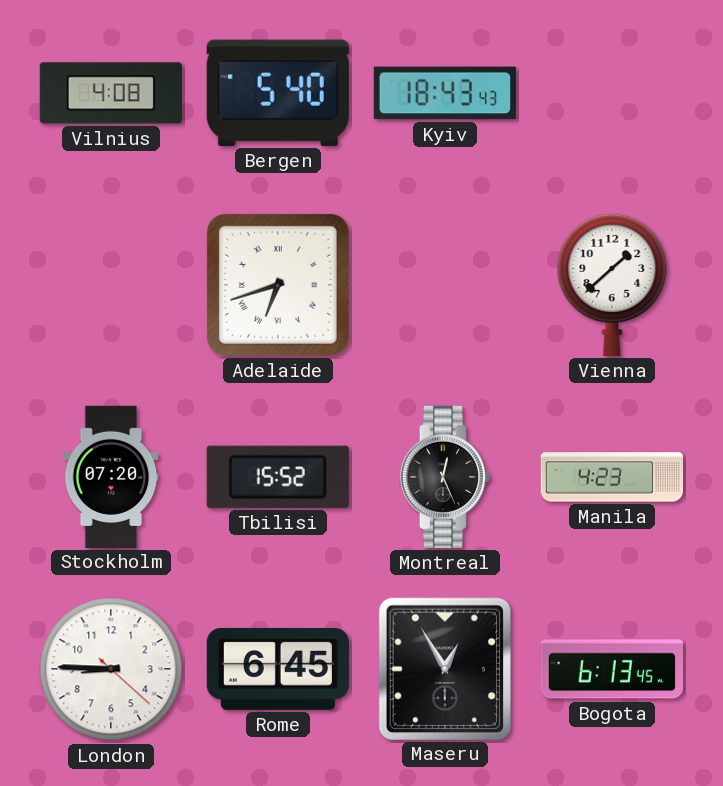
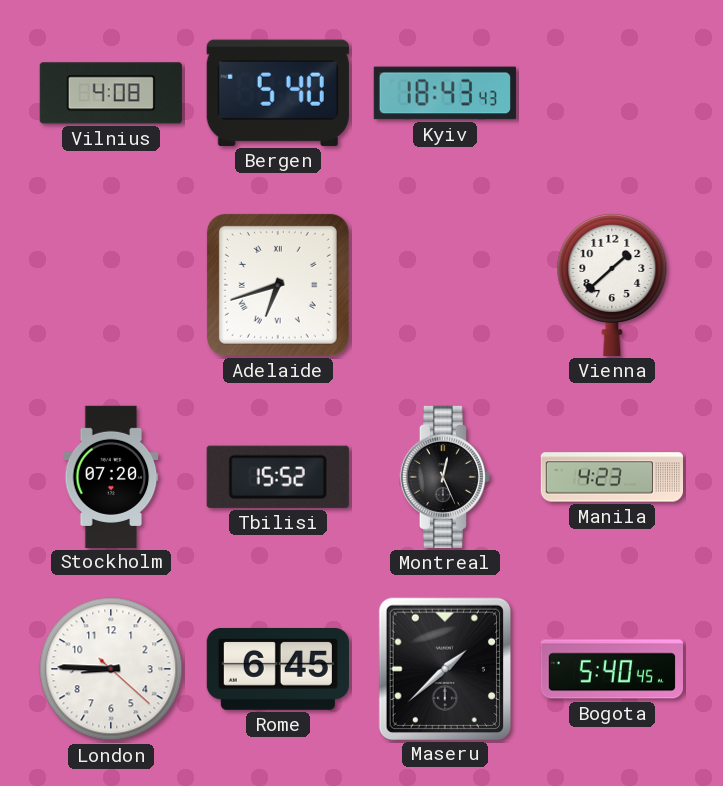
Maseru: 12:55 -> 1:38 (444, 668)
Bogota: 6:13 -> 5:40 (611, 669)
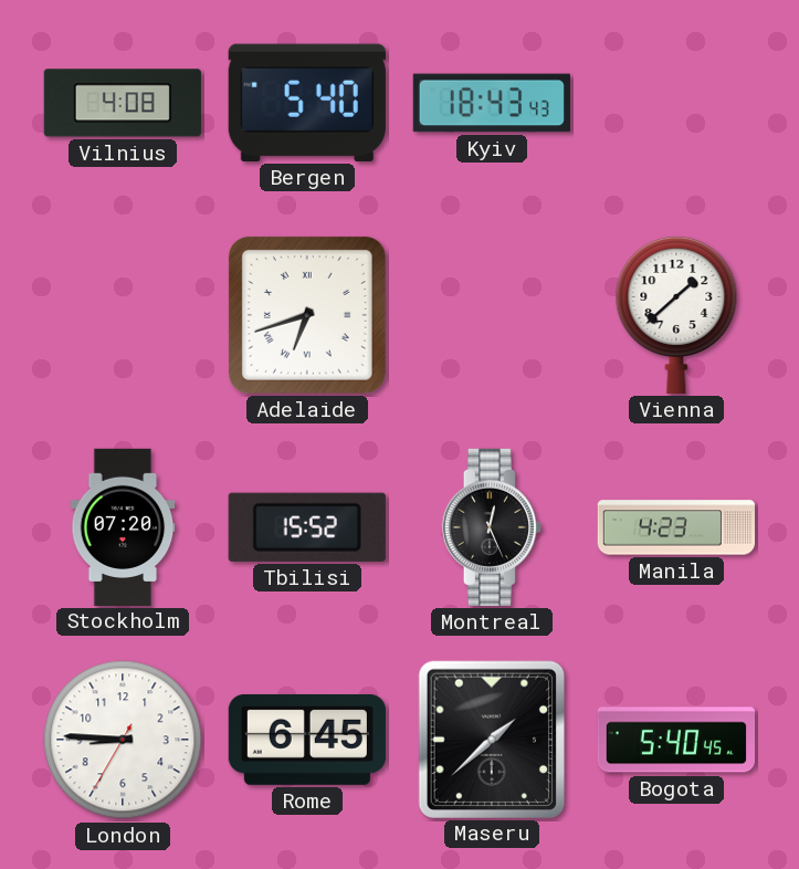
London: 8:45:22 -> 8:45:35 (123, 740)
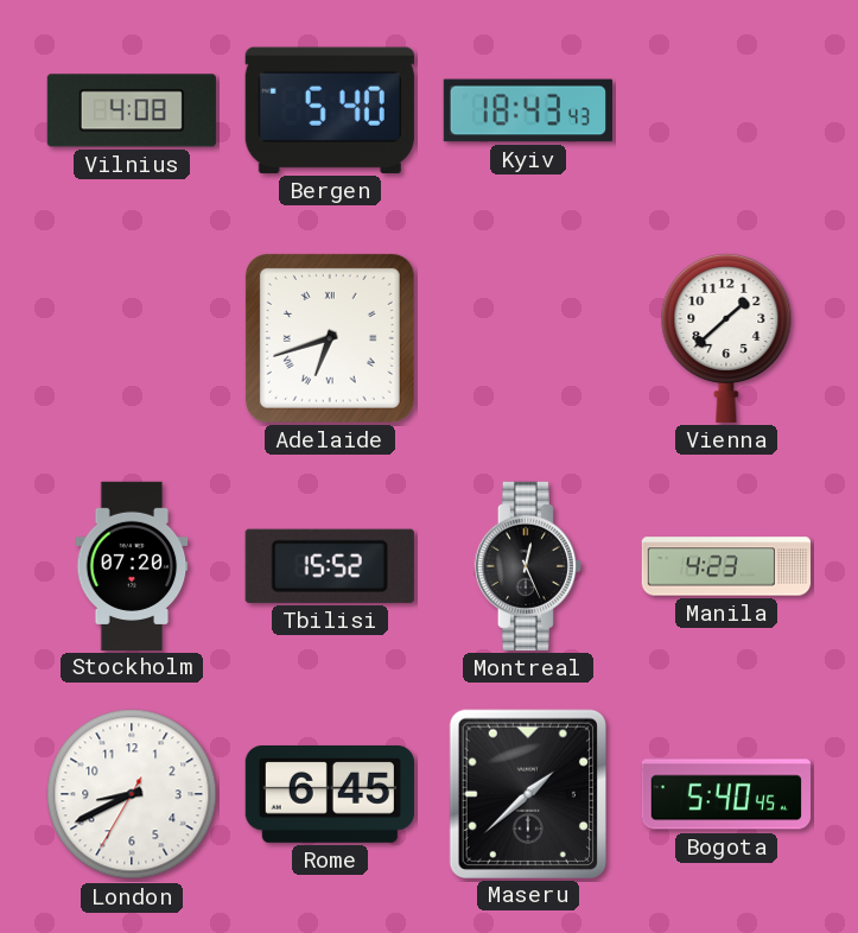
London: 8:45 -> 8:40 (132, 794)
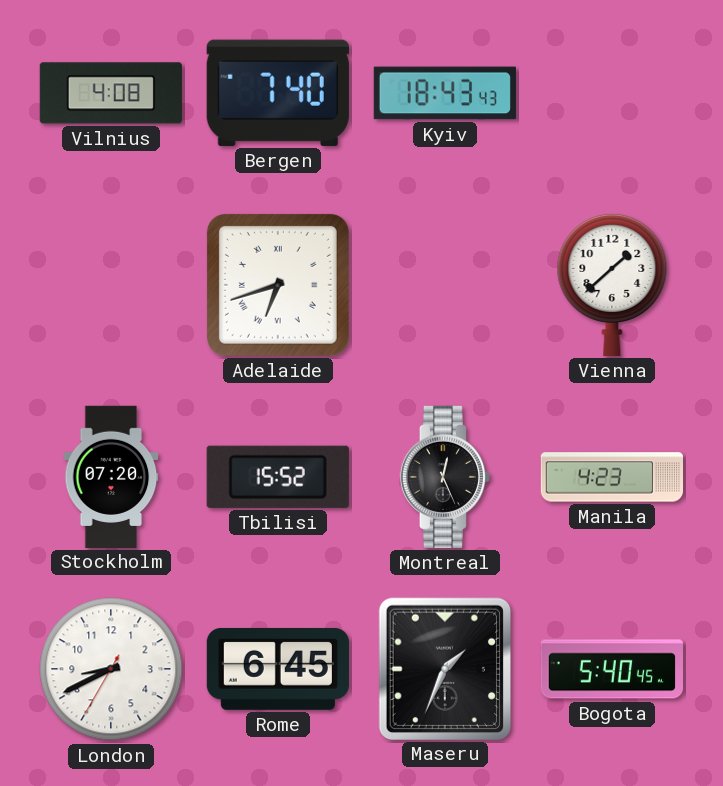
Bergen: 5:40 -> 7:40 (278, 93)
Maseru: 1:38 -> 1:34 (444, 668)
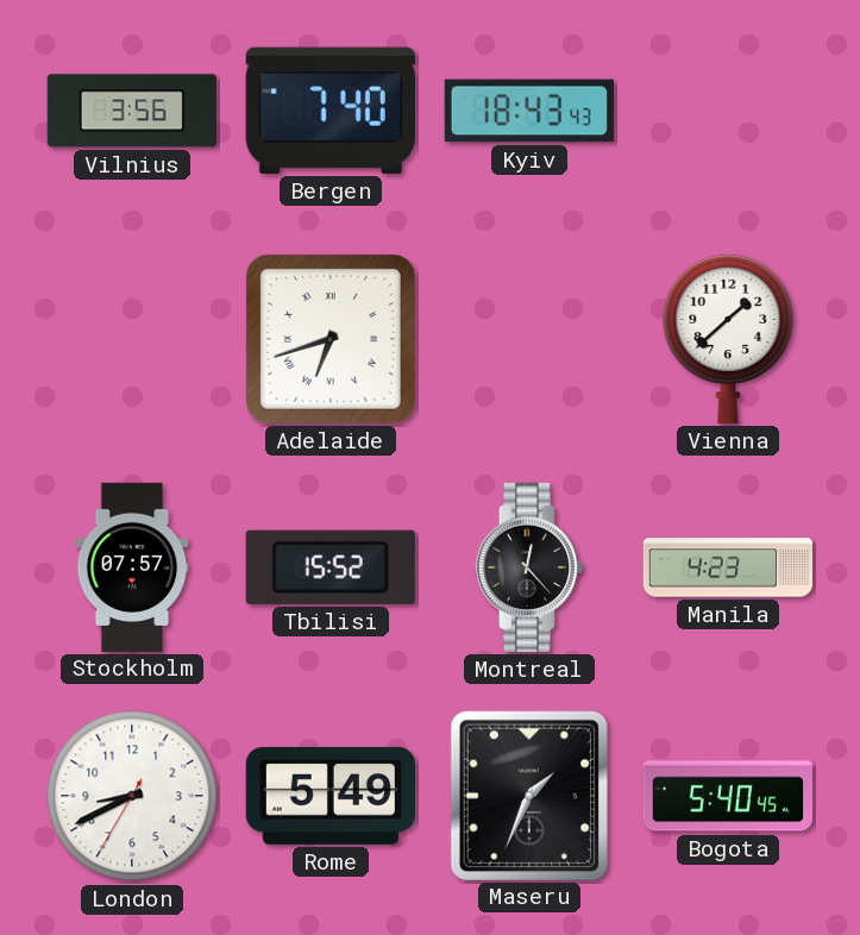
Vilnius: 4:08 -> 3:56 (132, 111)
Stockholm: 07:20 -> 07:57 (132, 566)
Montreal: 12:26 -> 12:23 (528, 567)
Rome: 6:45 -> 5:49 (331, 796)
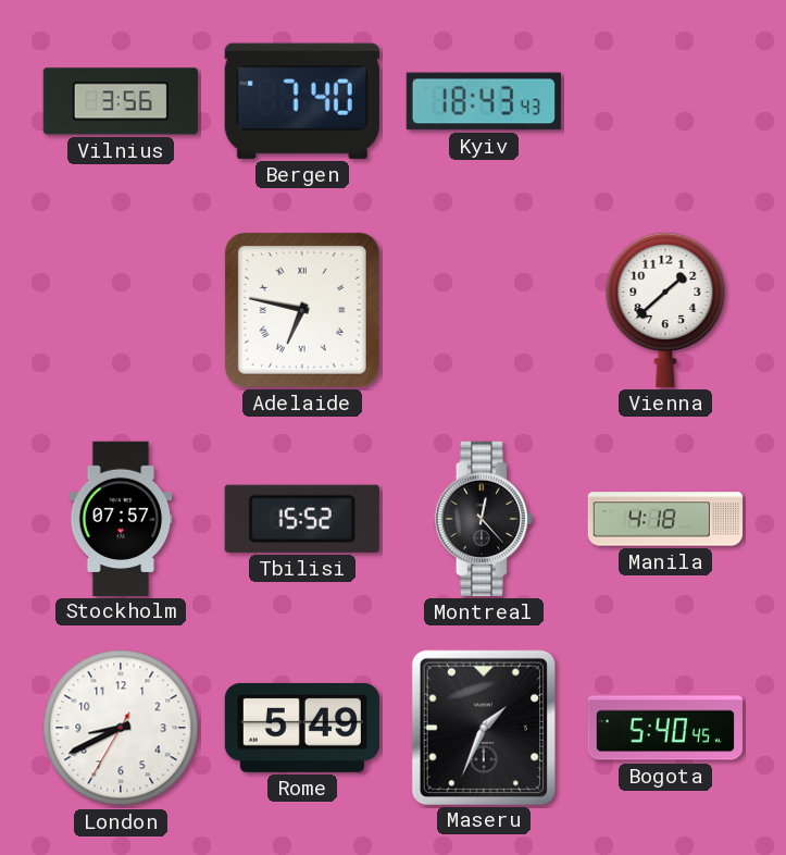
Adelaide: 6:42 -> 6:47 (302, 310)
Manila: 4:23 -> 4:18 (664, 519)
